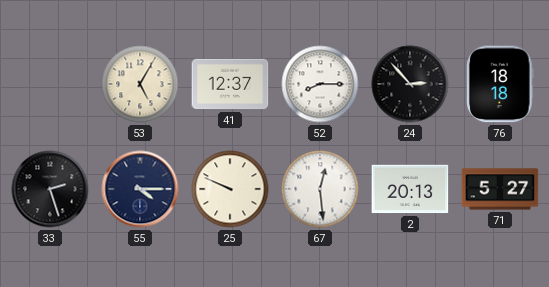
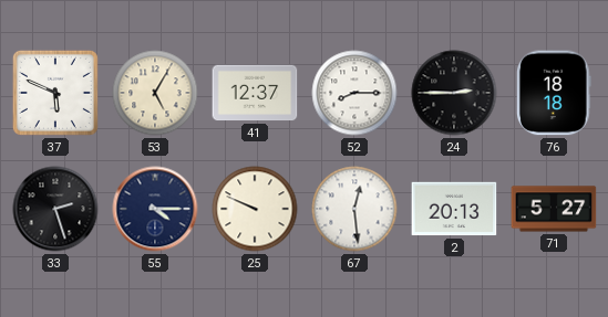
37: none -> 5:49 (55, 93)
24: 2:53 -> 2:45 (454, 93)
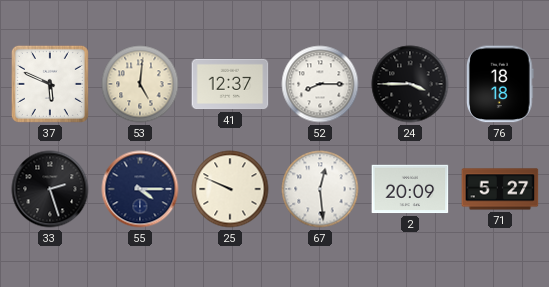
53: 5:05 -> 5:01 (140, 84)
24: 2:45 -> 3:45 (410, 84)
2: 20:13 -> 20:09 (410, 189)
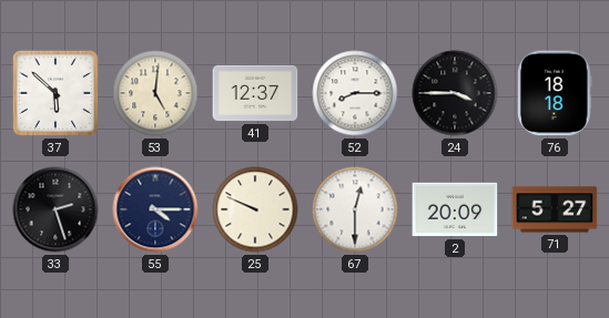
37: 5:49 -> 5:52 (55, 93)
67: 12:29 -> 12:30 (355, 209)
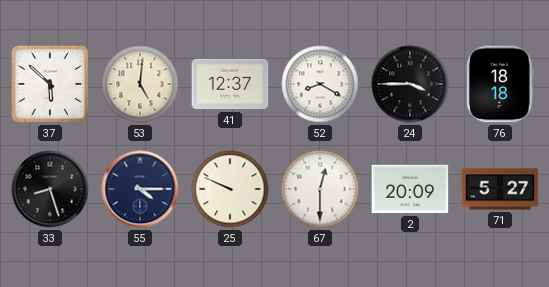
52: 8:15 -> 8:20 (320, 84)
33: 2:27 -> 8:27 (50, 189)
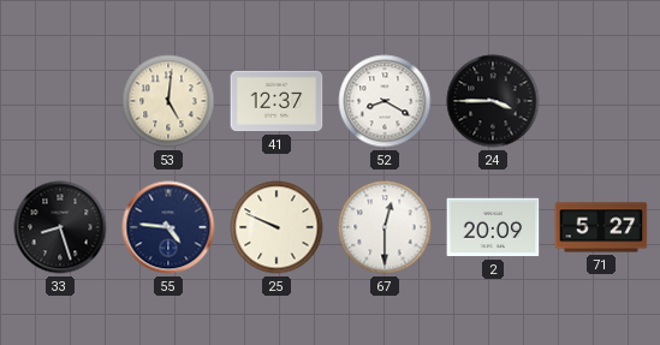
37: 5:52 -> none (50, 84)
76: 18:18 -> none (501, 84)
55: 4:15 -> 4:46 (168, 227)
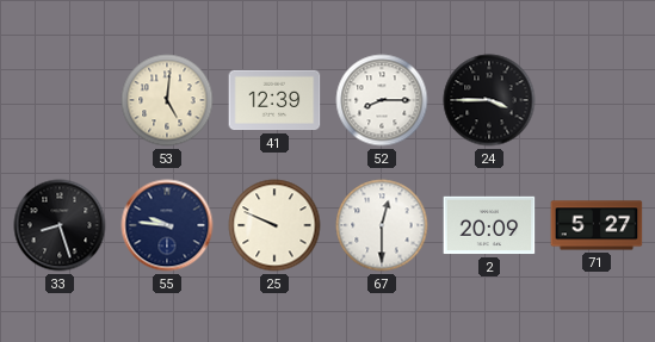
41: 12:37 -> 12:39 (274, 100)
52: 8:20 -> 8:15 (382, 100)
55: 4:46 -> 9:46 (167, 225)
